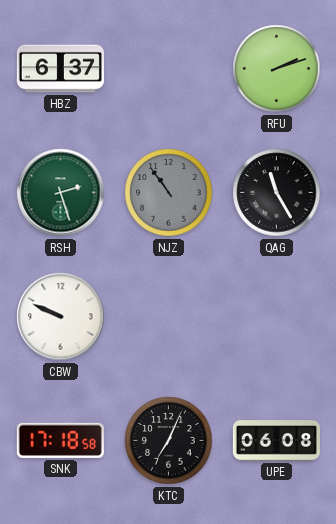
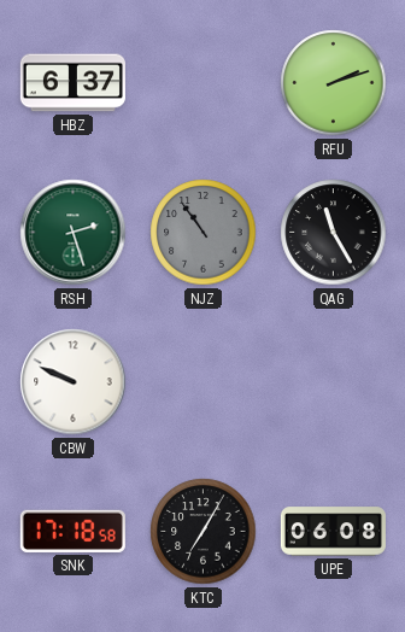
KTC: 7:04 -> 7:05 (204, 532)
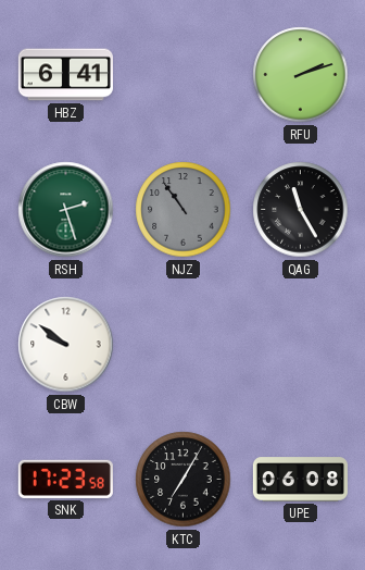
HBZ: 6:37 -> 6:41 (65, 75)
CBW: 9:49 -> 9:51 (66, 345)
SNK: 17:18 -> 17:23 (65, 479)
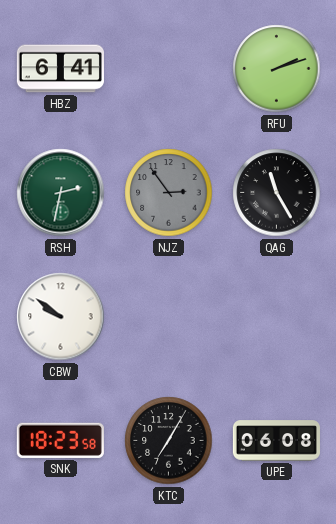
RSH: 2:27 -> 2:32 (61, 193)
NJZ: 10:54 -> 2:54 (169, 193)
SNK: 17:23 -> 18:23 (60, 440)
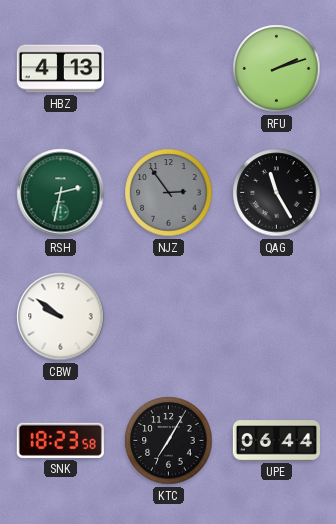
HBZ: 6:41 -> 4:13 (60, 69)
UPE: 06:08 -> 06:44 (276, 441)
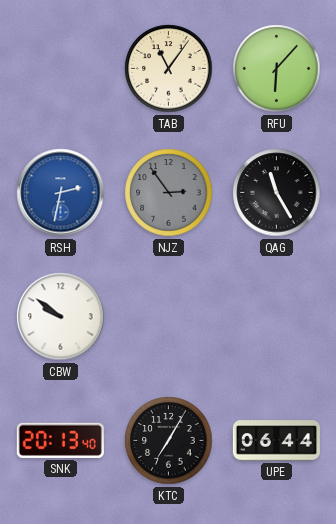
HBZ: 4:13 -> none (60, 69)
TAB: none -> 11:06 (169, 69)
RFU: 2:12 -> 6:07 (277, 69)
RSH dial: green -> blue (61, 193)
SNK: 18:23 -> 20:13 (60, 440)
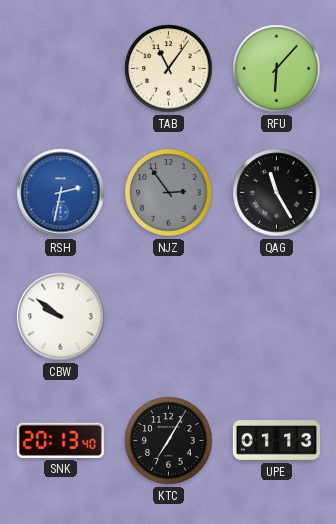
UPE: 06:44 -> 01:13 (276, 441)
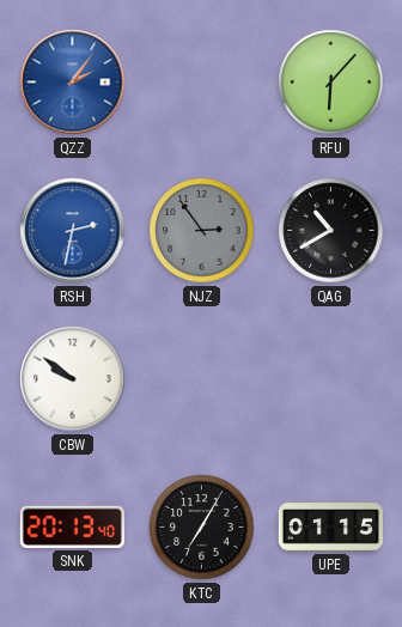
QZZ: none -> 2:06 (73, 83)
TAB: 11:06 -> none (169, 69)
QAG: 11:25 -> 10:40 (331, 231)
UPE: 01:13 -> 01:15 (330, 528)
